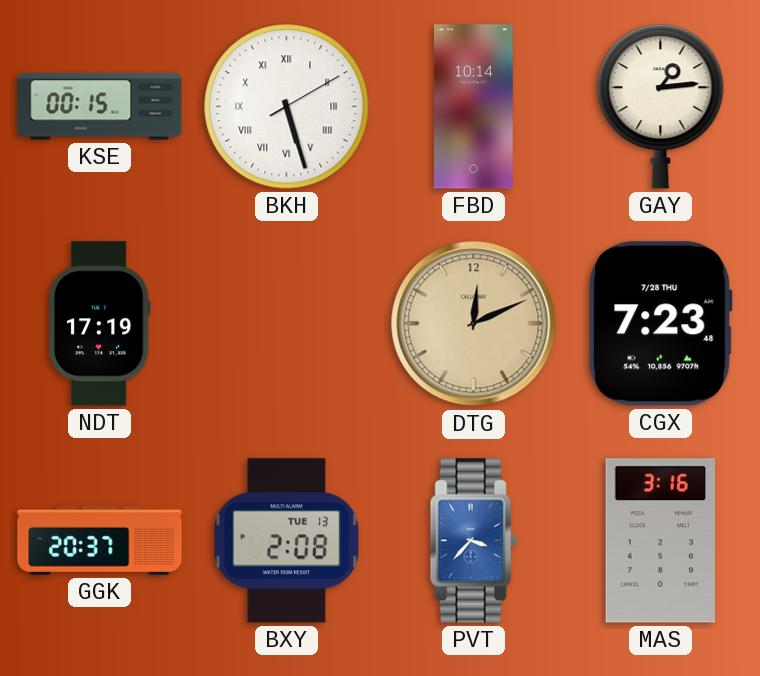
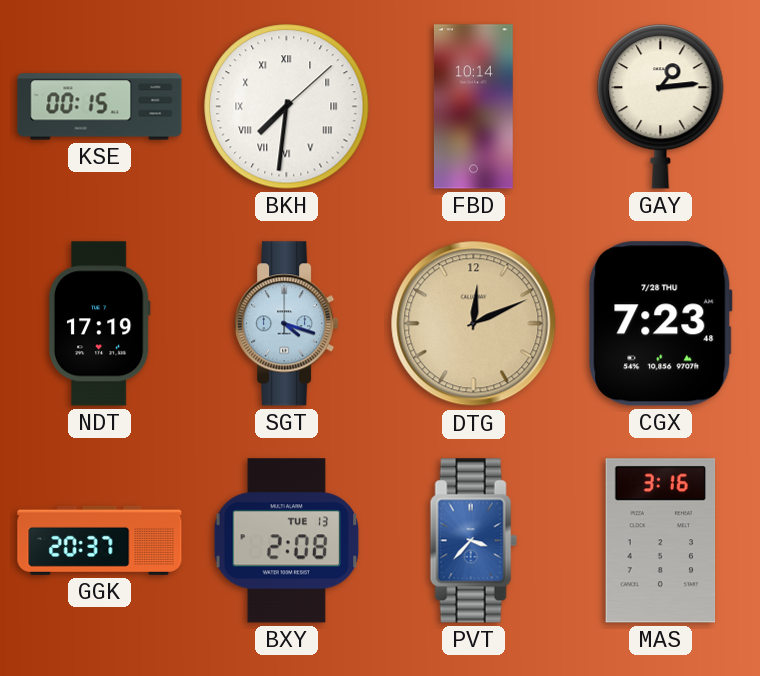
BKH: 5:27 -> 7:31 (287, 107)
SGT: none -> 4:18 (287, 324)
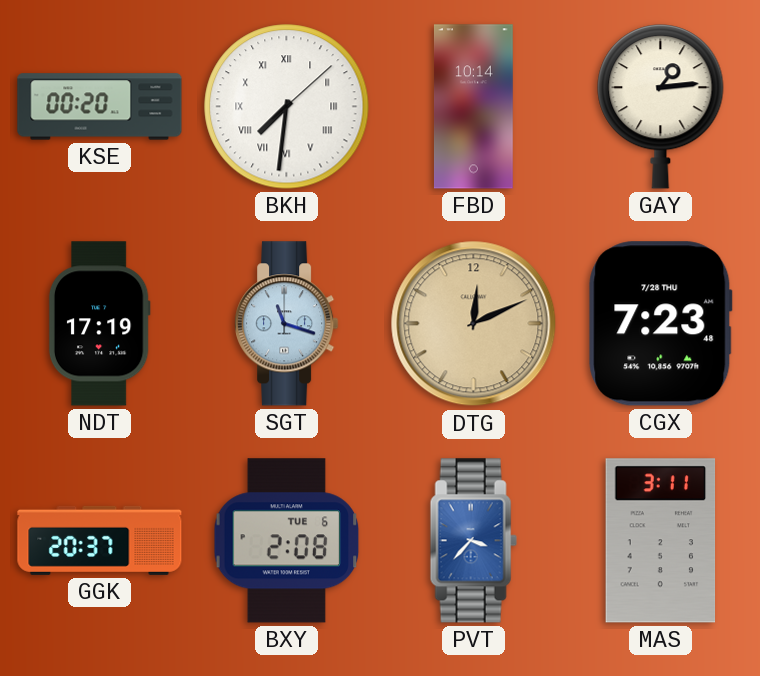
KSE: 00:15 -> 00:20 (100, 107)
SGT: 4:18 -> 11:18 (287, 324)
BXY date: TUE 13 -> TUE 6 (287, 541)
MAS: 3:16 -> 3:11 (661, 541)
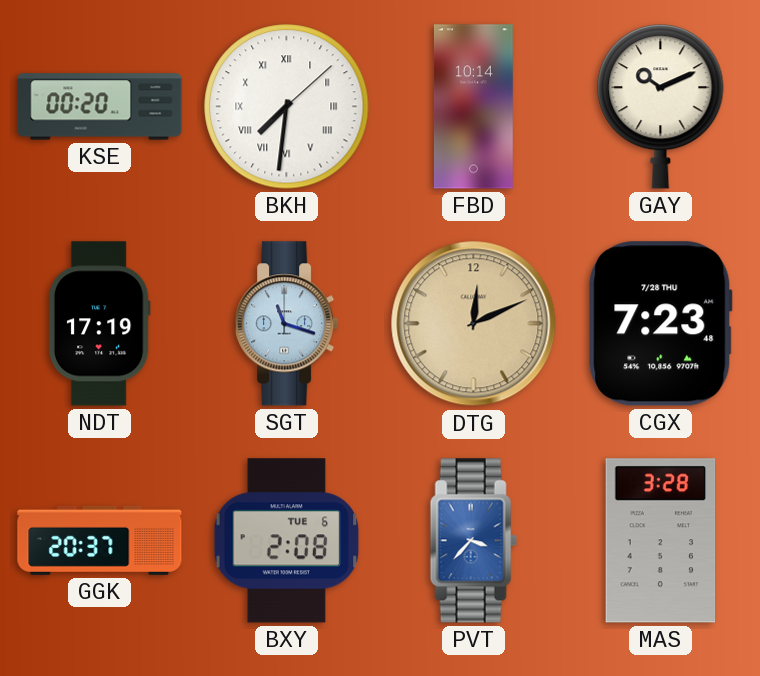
GAY: 1:14 -> 10:11 (661, 107)
MAS: 3:11 -> 3:28 (661, 541)
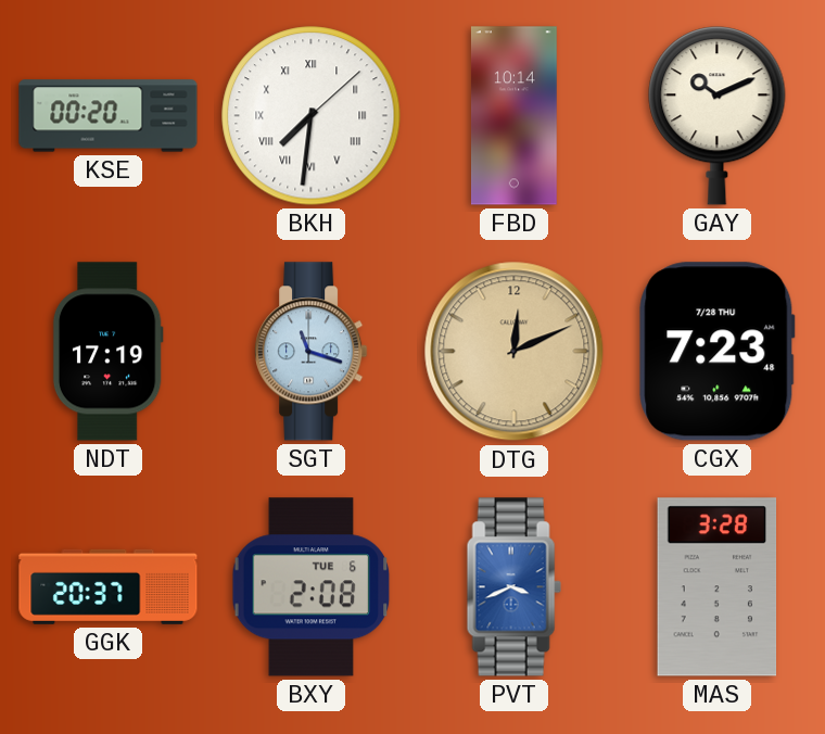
PVT: 3:37 -> 3:41 (513, 587)
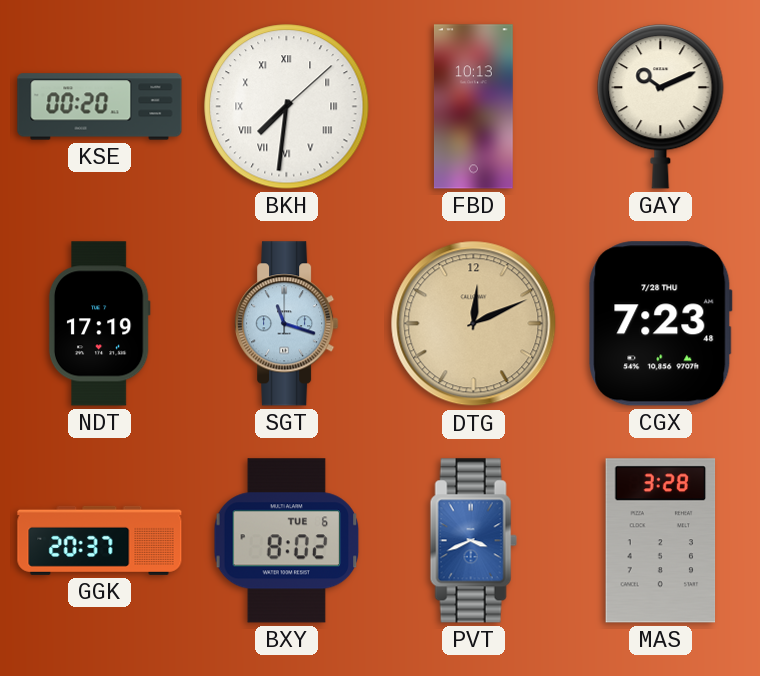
FBD: 10:14 -> 10:13 (473, 107)
BXY: 2:08 -> 8:02 (287, 541)
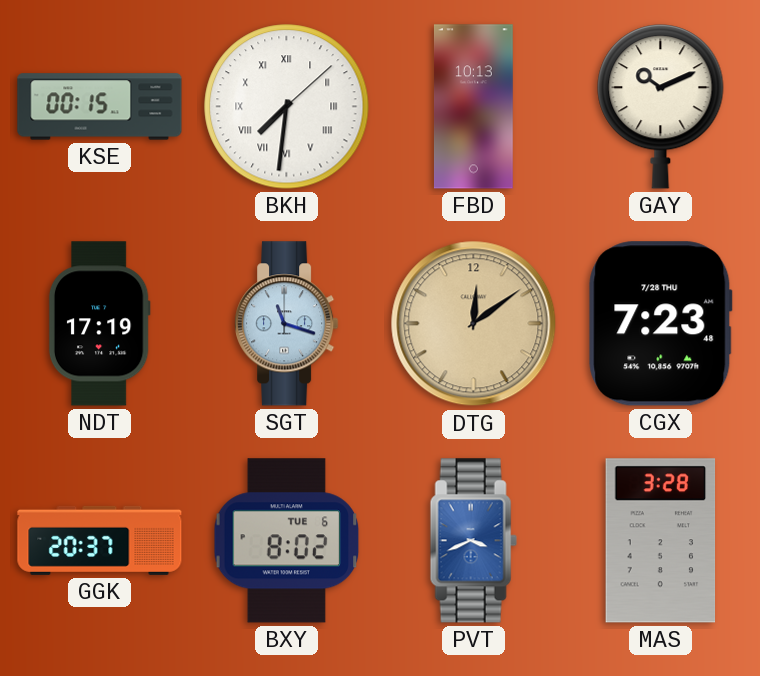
KSE: 00:20 -> 00:15 (100, 107)
DTG: 12:11 -> 12:09 (474, 324)
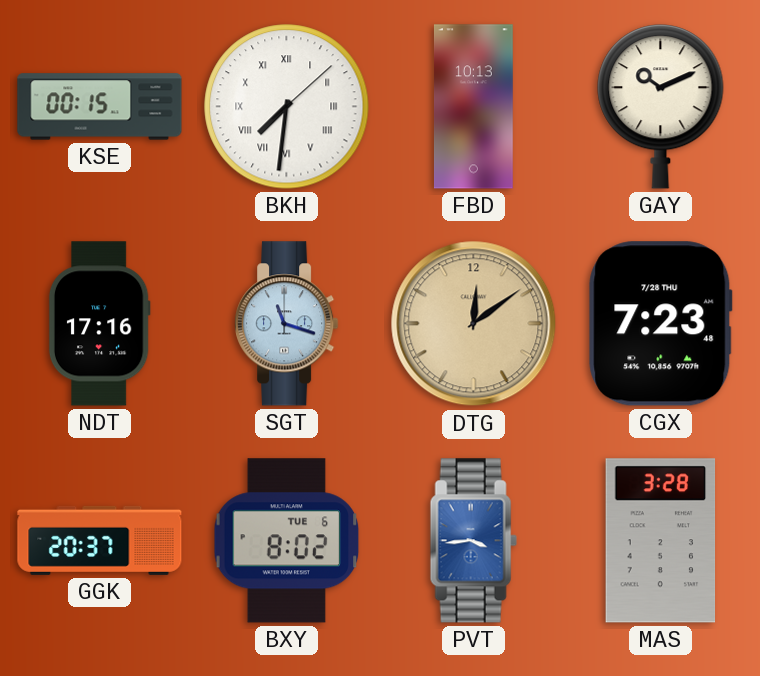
NDT: 17:19 -> 17:16 (99, 324)
PVT: 3:41 -> 3:44 (473, 541)
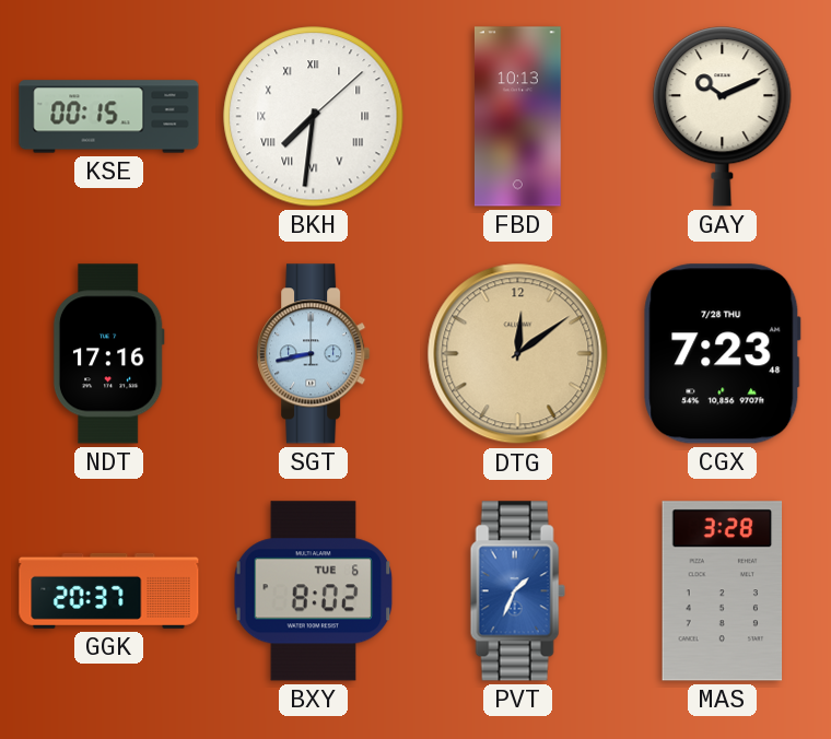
SGT: 11:18 -> 8:43 (314, 354)
PVT: 3:44 -> 1:34 (517, 591)
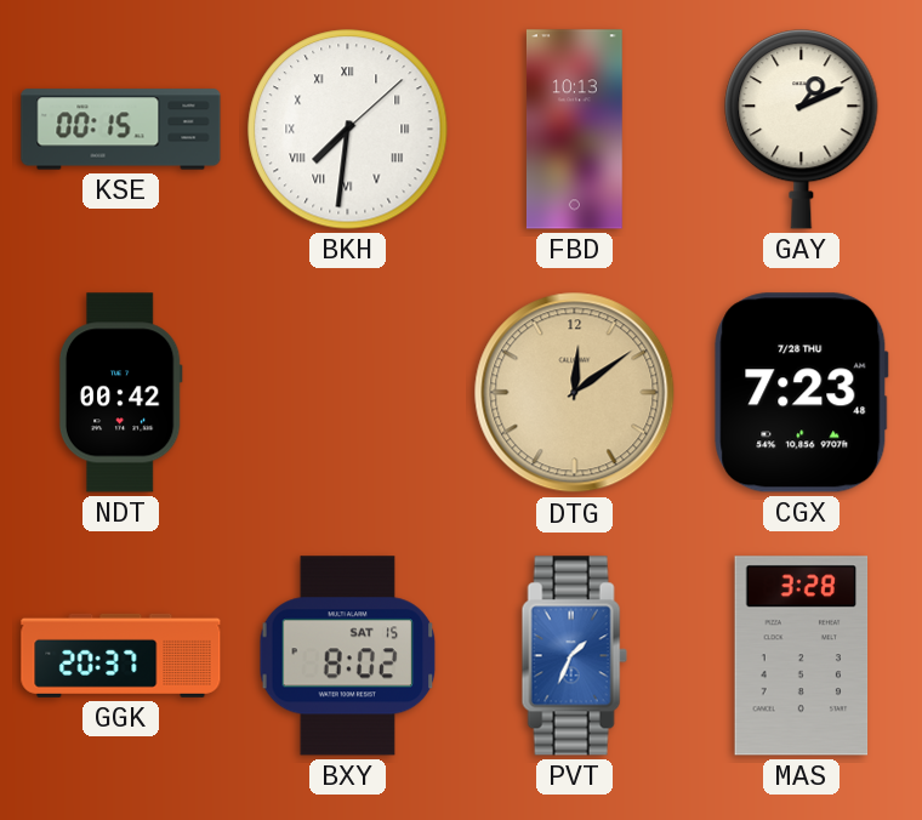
GAY: 10:11 -> 1:11 (802, 130)
NDT: 17:16 -> 00:42 (120, 393)
SGT: 8:43 -> none (314, 354)
BXY date: TUE 6 -> SAT 15 (348, 656)
